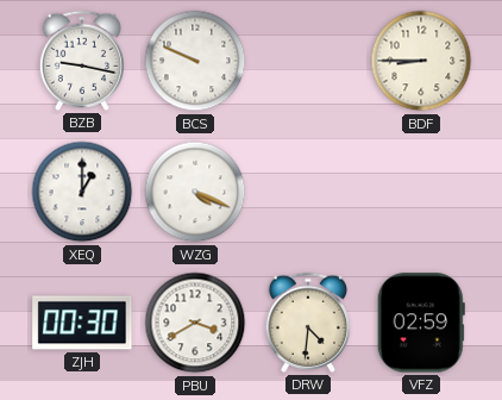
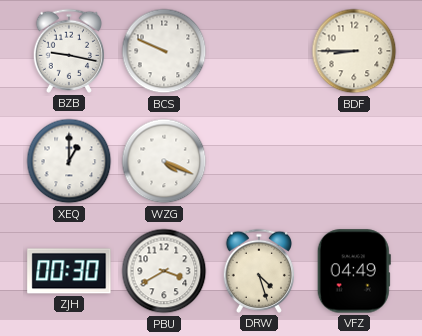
DRW: 4:31 -> 4:27 (258, 271)
VFZ: 02:59 -> 04:49 (354, 271)
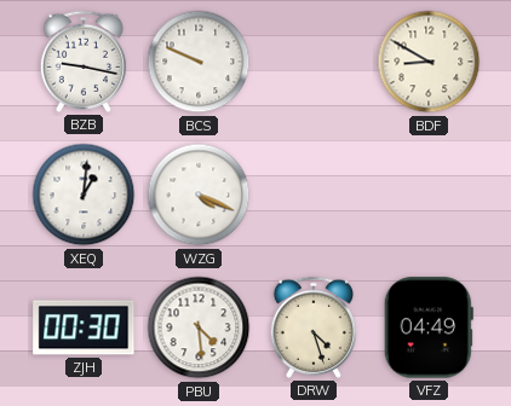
BDF: 8:45 -> 8:50 (429, 62)
XEQ: 1:00 -> 1:01 (84, 195)
PBU: 3:40 -> 4:29 (199, 327)
